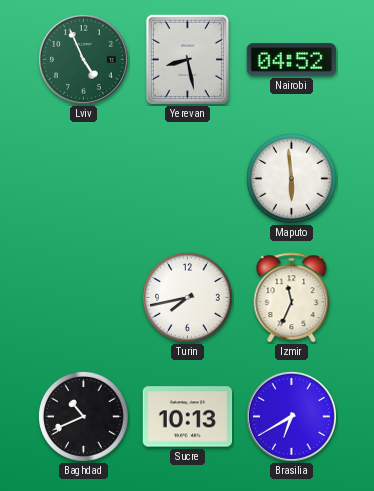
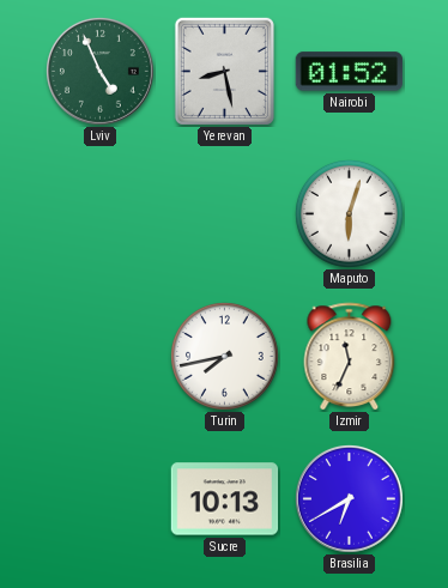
Nairobi: 04:52 -> 01:52 (350, 72)
Maputo: 5:59 -> 6:03 (350, 214)
Baghdad: 10:41 -> none (84, 417)
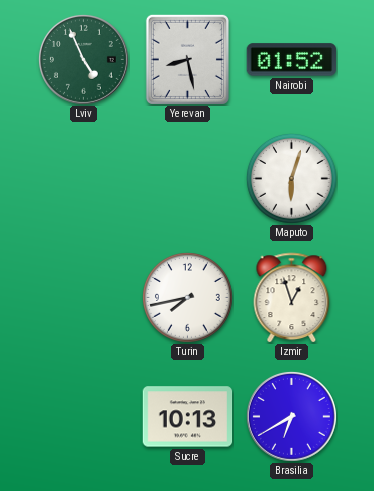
Izmir: 11:34 -> 12:57 (292, 298)
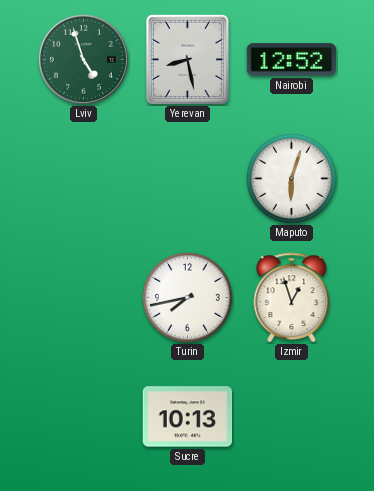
Lviv: 4:56 -> 4:57 (83, 59)
Nairobi: 01:52 -> 12:52 (292, 60)
Brasilia: 6:40 -> none (291, 416)
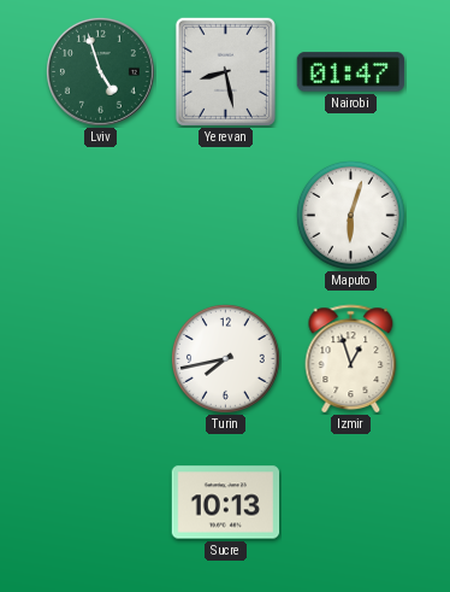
Nairobi: 12:52 -> 01:47 (351, 72)
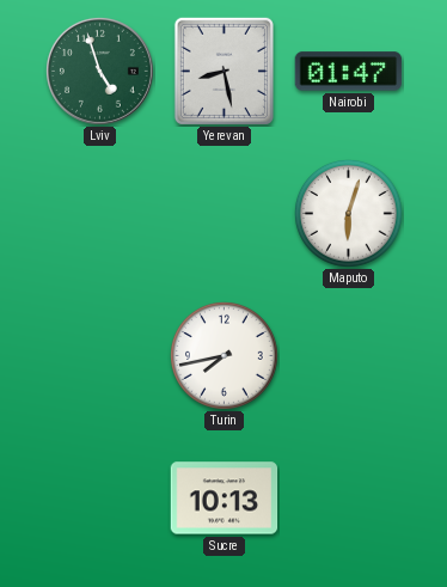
Izmir: 12:57 -> none (351, 359)
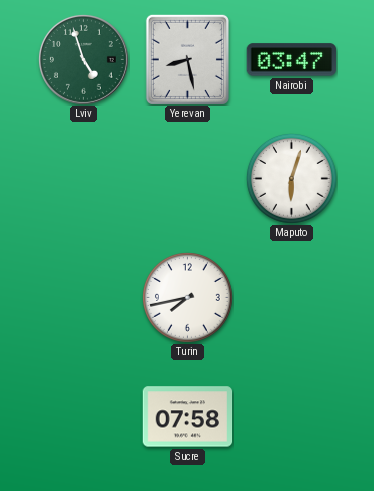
Nairobi: 01:47 -> 03:47 (292, 60)
Sucre: 10:13 -> 07:58 (188, 417)
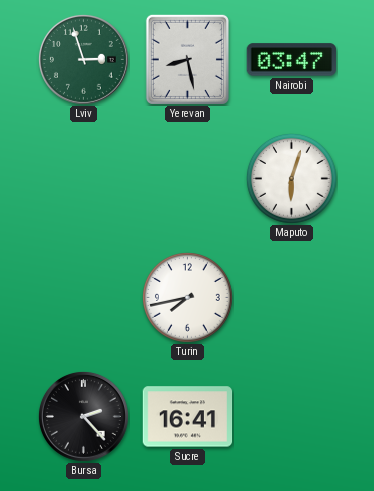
Lviv: 4:57 -> 2:57 (83, 59)
Bursa: none -> 2:23 (83, 416)
Sucre: 07:58 -> 16:41 (188, 417)
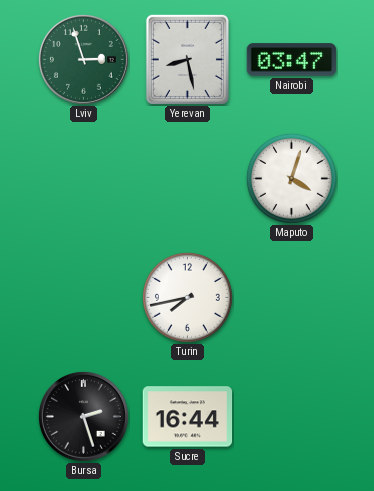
Maputo: 6:03 -> 4:03 (292, 179)
Bursa: 2:23 -> 2:27 (83, 416)
Sucre: 16:41 -> 16:44 (188, 417)
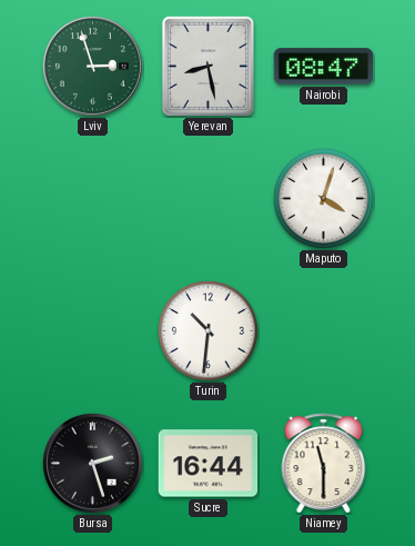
Nairobi: 03:47 -> 08:47 (324, 67)
Turin: 7:43 -> 10:31 (209, 331)
Niamey: none -> 11:30 (324, 464)
